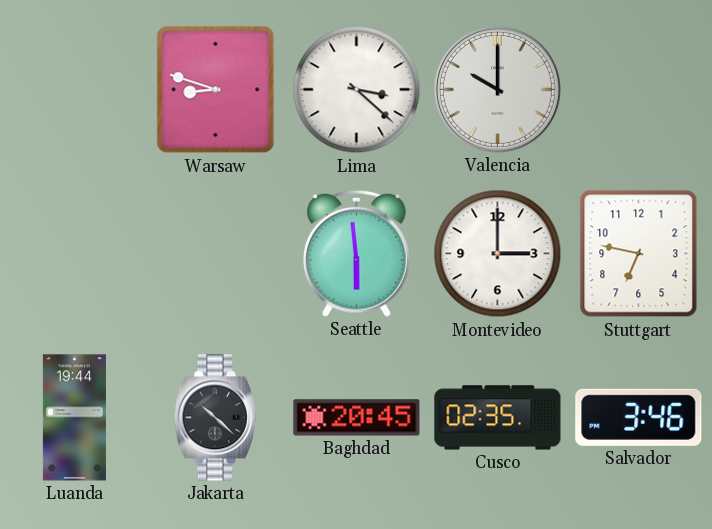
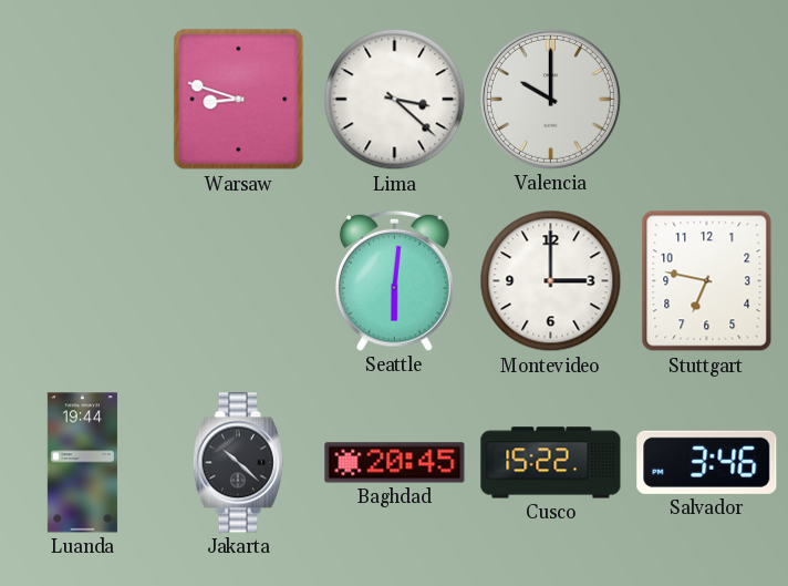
Seattle: 5:59 -> 6:01 (394, 280)
Cusco: 02:35 -> 15:22 (551, 463)
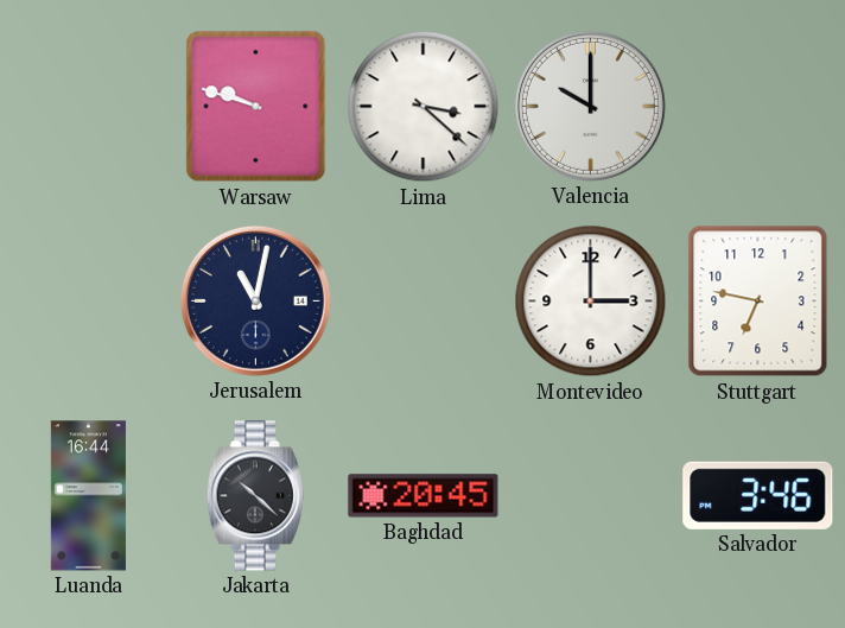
Warsaw: 8:48 -> 9:48 (256, 107)
Jerusalem: none -> 11:02 (255, 300)
Seattle: 6:01 -> none (394, 280)
Luanda: 19:44 -> 16:44 (88, 496)
Cusco: 15:22 -> none (551, 463)
